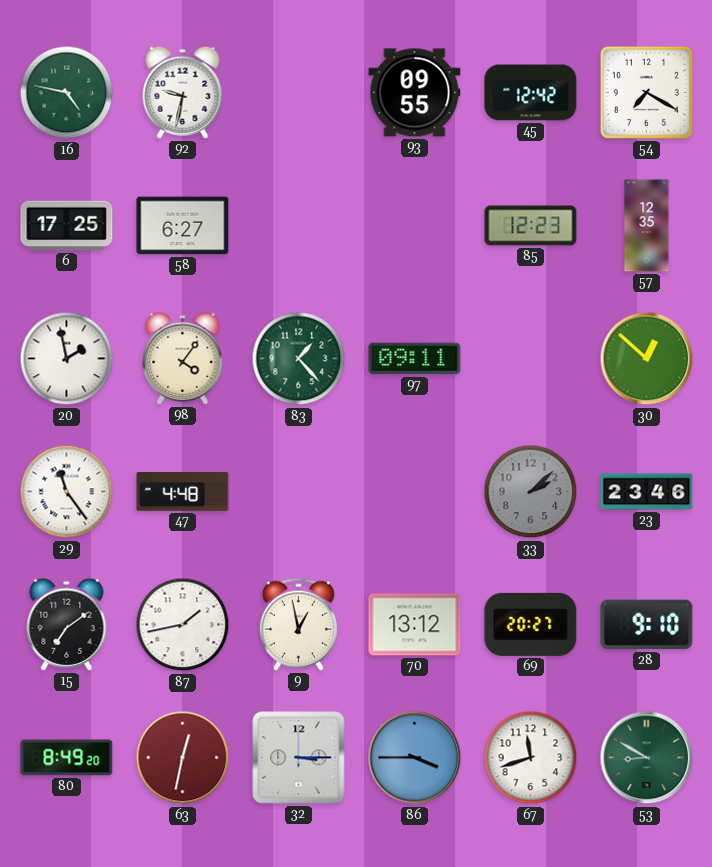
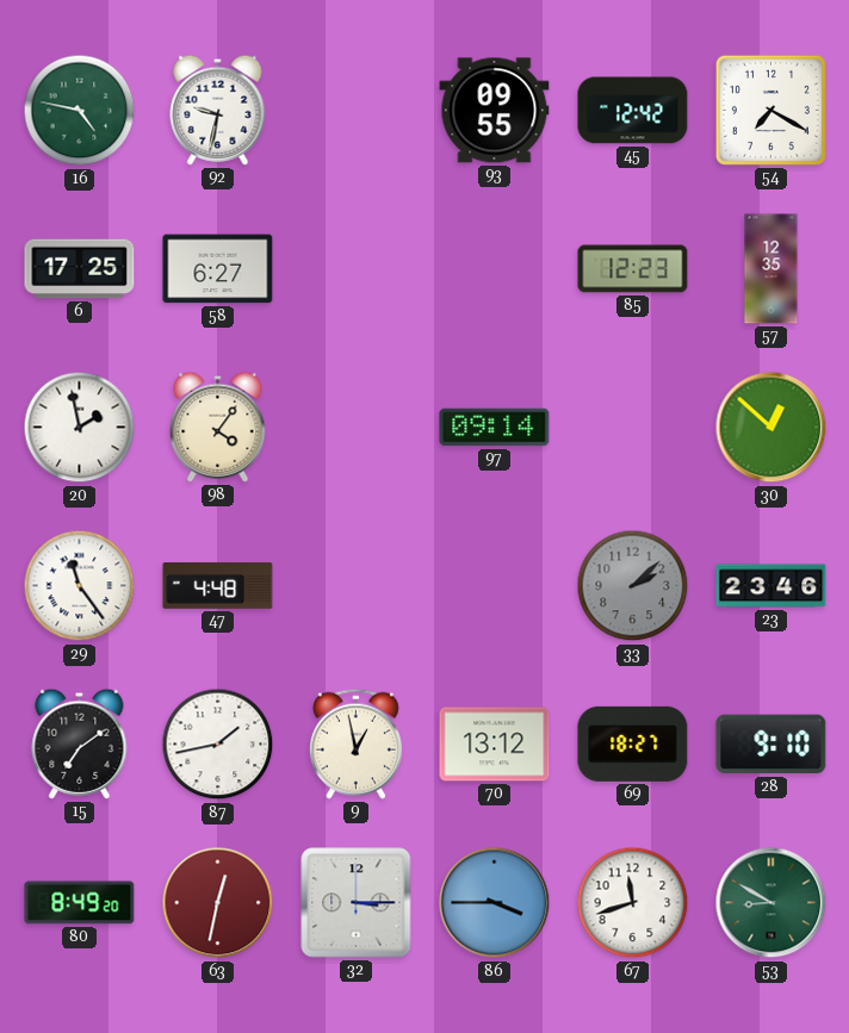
83: 1:23 -> none (299, 359)
97: 09:11 -> 09:14 (495, 428)
69: 20:27 -> 18:27 (633, 743)
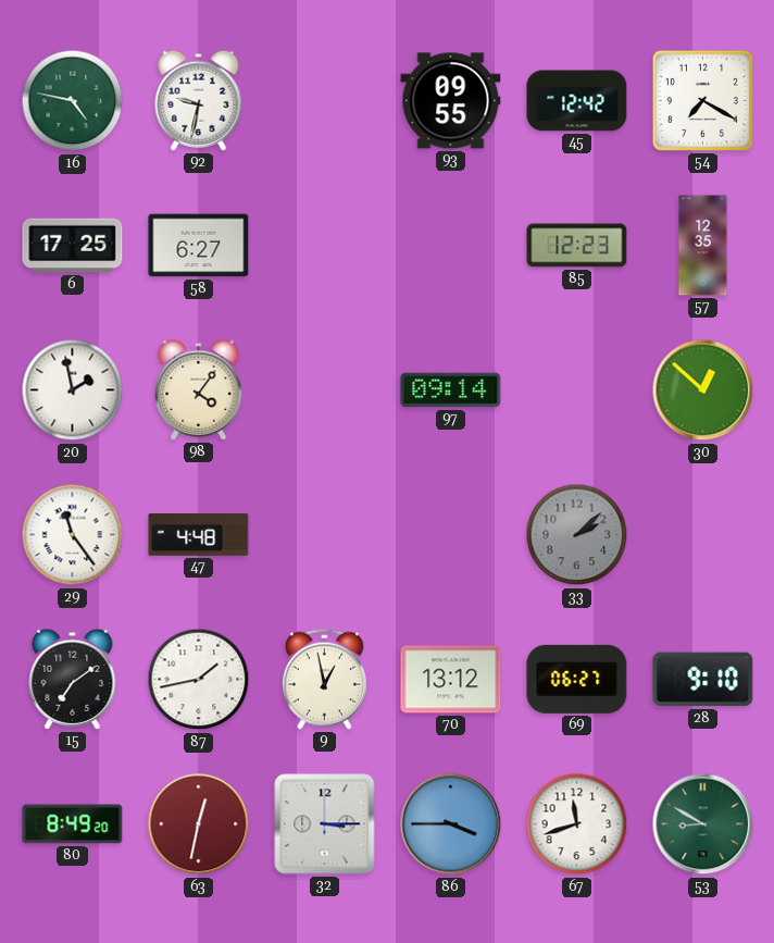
23: 23:46 -> none (771, 586)
69: 18:27 -> 06:27 (577, 679)
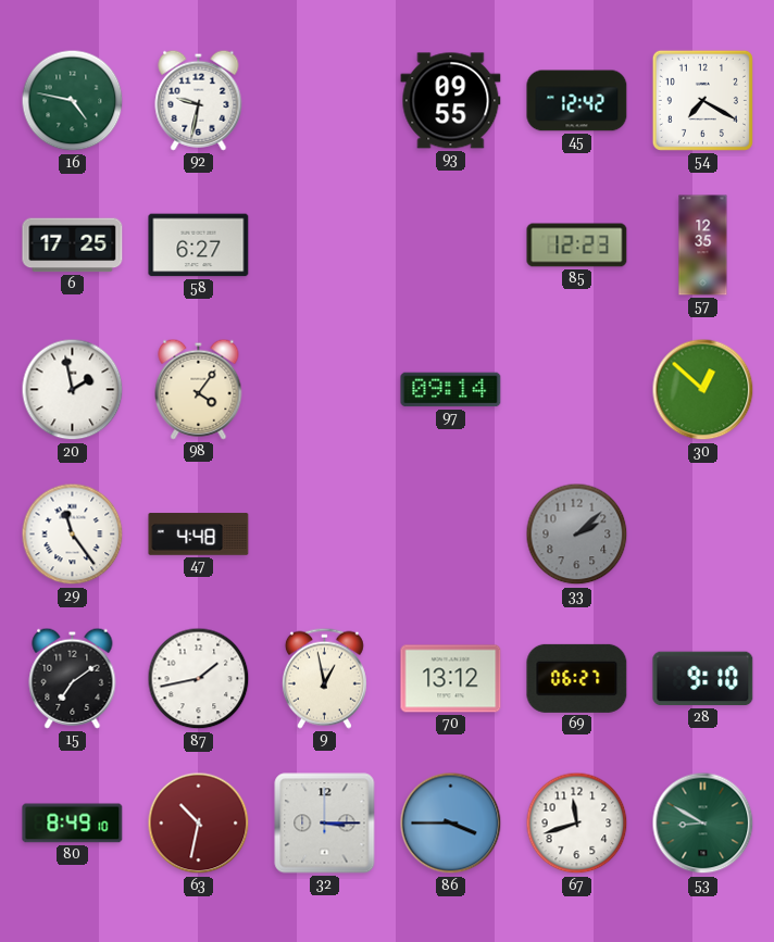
80: 8:49:20 -> 8:49:10 (73, 824)
63: 12:32 -> 10:32 (199, 824)
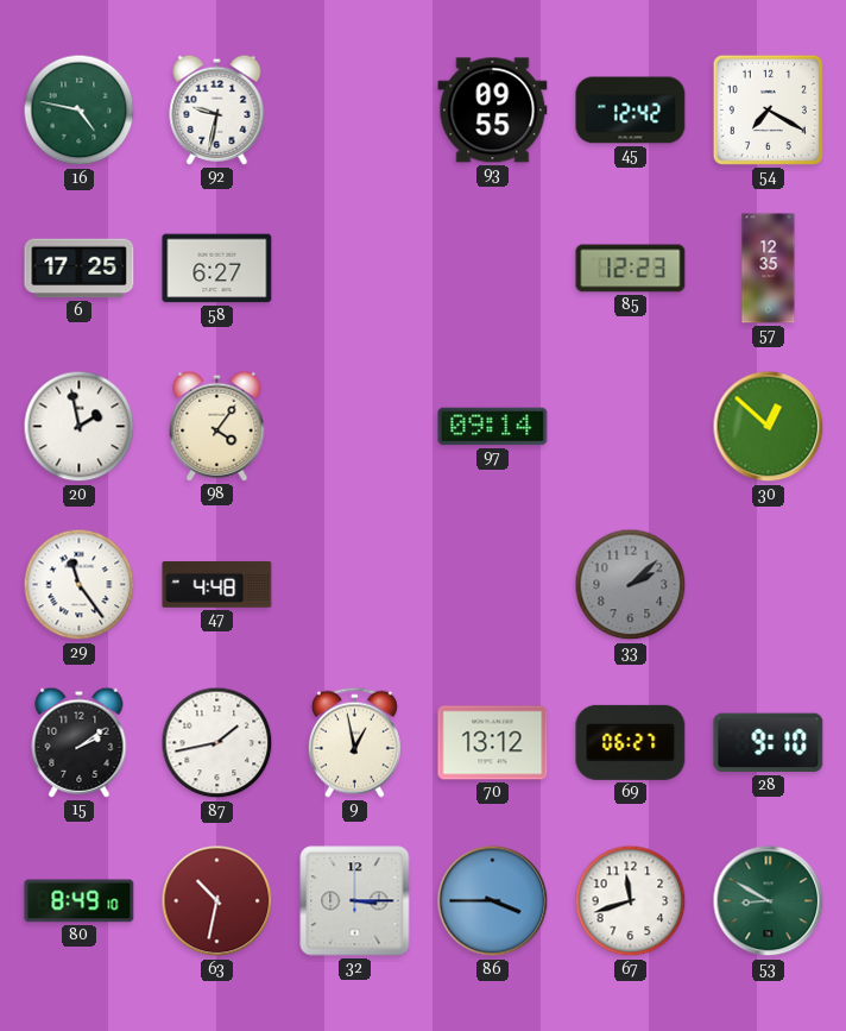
15: 7:09 -> 2:09 (80, 742)
